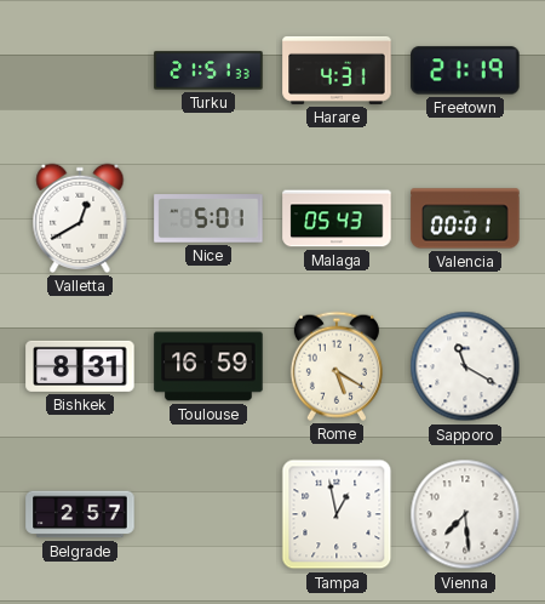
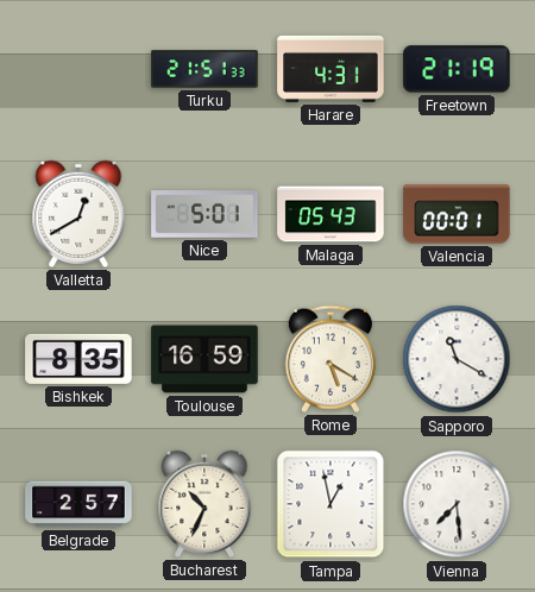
Bishkek: 8:31 -> 8:35 (78, 359)
Bucharest: none -> 10:34 (204, 504)
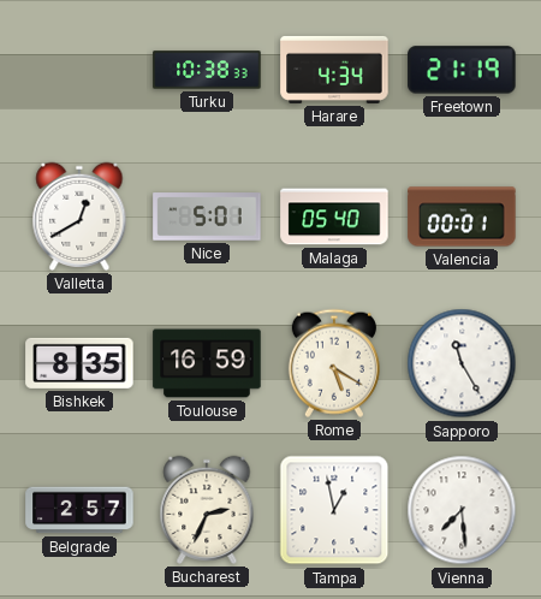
Turku: 21:51 -> 10:38 (207, 70)
Harare: 4:31 -> 4:34 (334, 70)
Malaga: 05:43 -> 05:40 (334, 217)
Sapporo: 11:20 -> 11:25 (462, 363)
Bucharest: 10:34 -> 2:34 (207, 510)
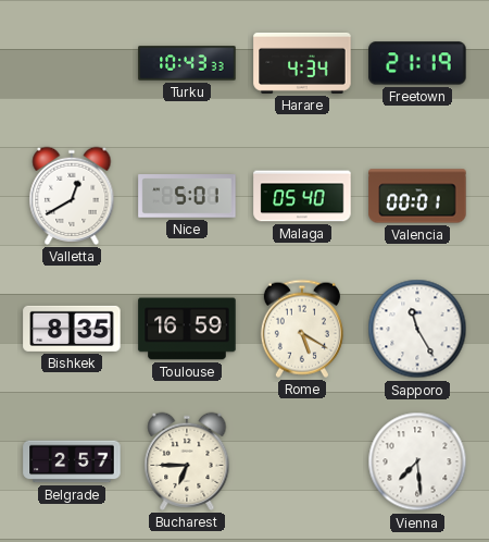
Turku: 10:38 -> 10:43 (187, 63)
Bucharest: 2:34 -> 6:45 (187, 461)
Tampa: 12:58 -> none (334, 510)
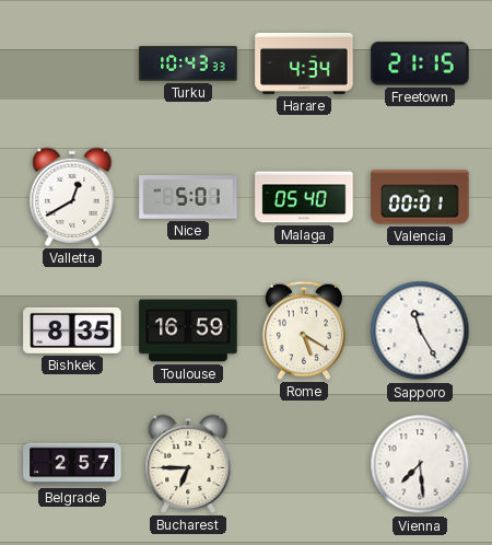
Freetown: 21:19 -> 21:15 (420, 63)
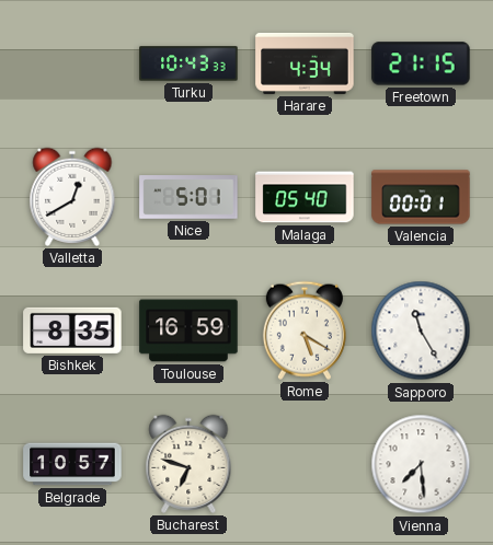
Belgrade: 2:57 -> 10:57 (72, 464)
Bucharest: 6:45 -> 6:48 (188, 464)
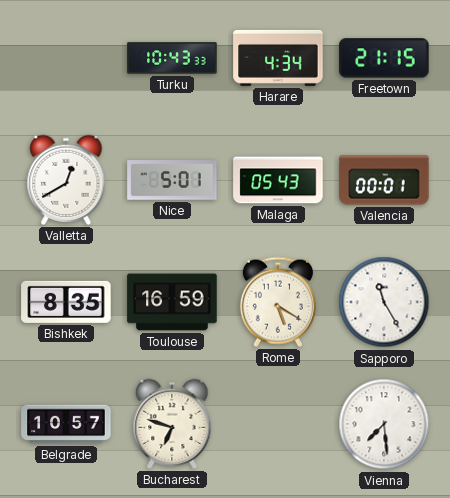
Malaga: 05:40 -> 05:43 (278, 180)
